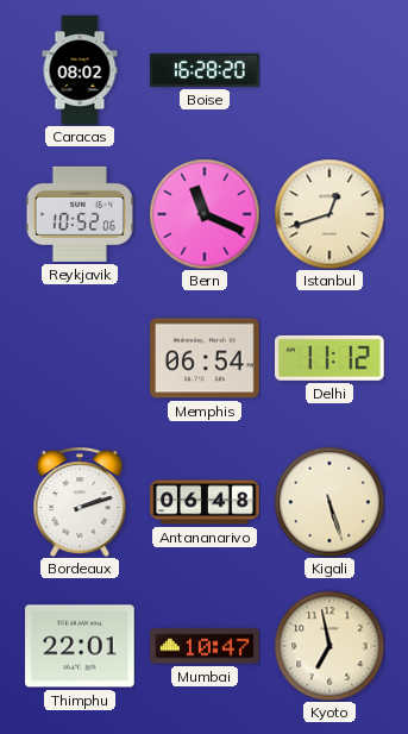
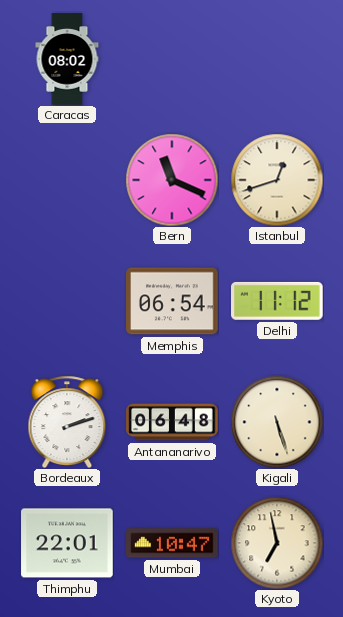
Boise: 16:28 -> none (205, 70)
Reykjavik: 10:52 -> none (80, 214)
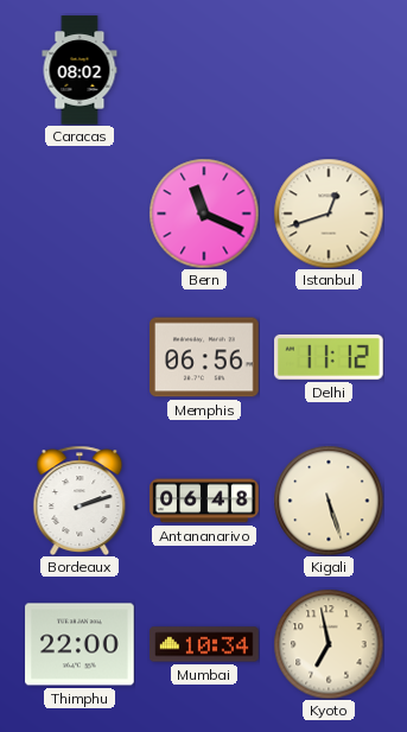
Memphis: 06:54 -> 06:56 (204, 357)
Thimphu: 22:01 -> 22:00 (80, 644)
Mumbai: 10:47 -> 10:34 (204, 644)
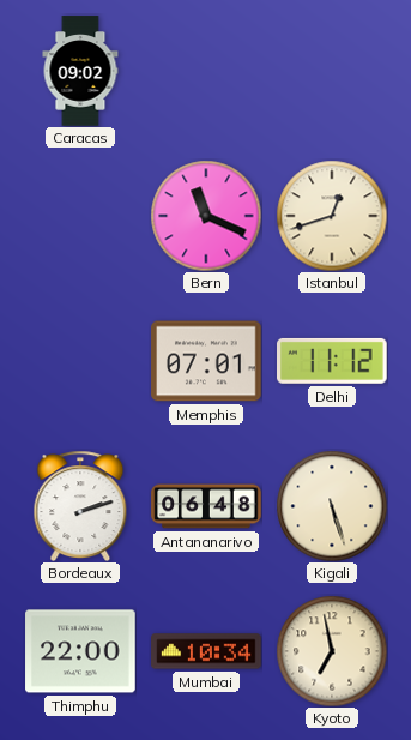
Caracas: 08:02 -> 09:02 (80, 71)
Memphis: 06:56 -> 07:01 (206, 361)
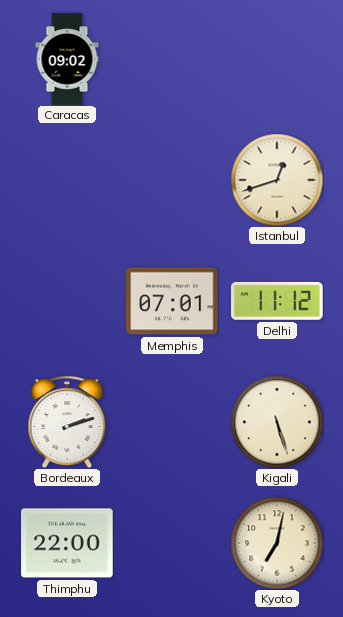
Bern: 11:19 -> none (206, 216)
Antananarivo: 06:48 -> none (206, 506)
Mumbai: 10:34 -> none (206, 651)
Kyoto: 6:58 -> 7:02 (277, 543)
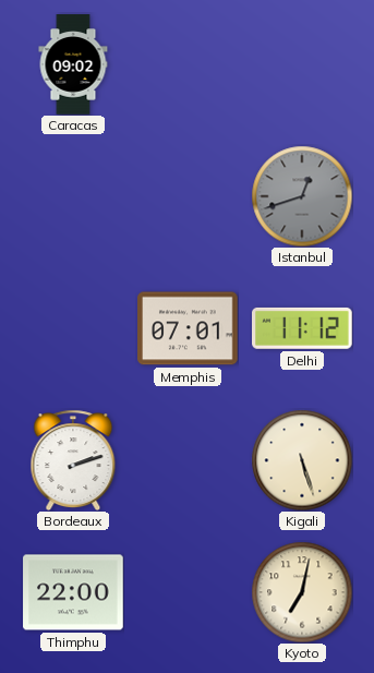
Istanbul dial: cream -> grey (302, 196)
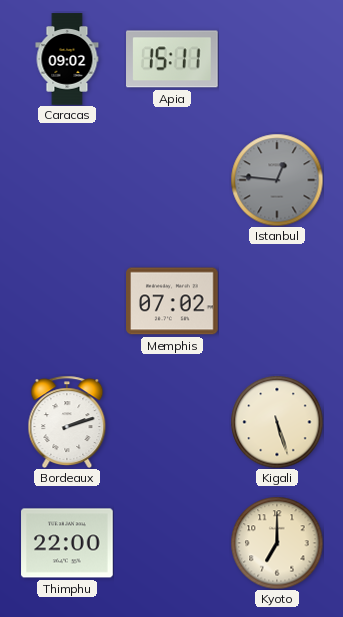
Apia: none -> 15:11 (173, 59)
Istanbul: 12:42 -> 12:46 (277, 180)
Memphis: 07:01 -> 07:02 (172, 301)
Delhi: 11:12 -> none (303, 328)
Kyoto: 7:02 -> 7:00 (277, 543)
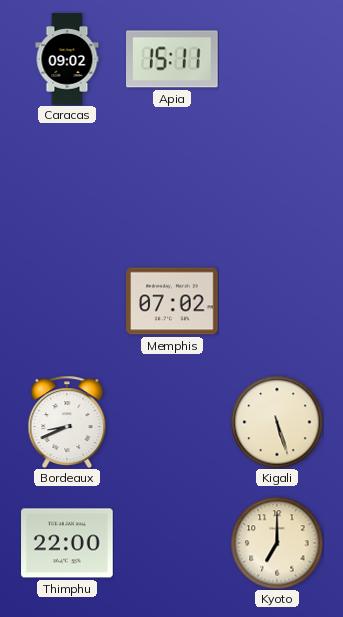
Istanbul: 12:46 -> none (277, 180)
Bordeaux: 2:12 -> 8:41 (67, 422)
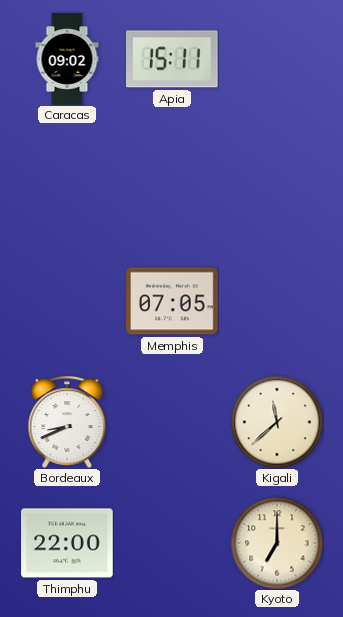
Memphis: 07:02 -> 07:05 (172, 301)
Kigali: 5:27 -> 11:38 (277, 422)
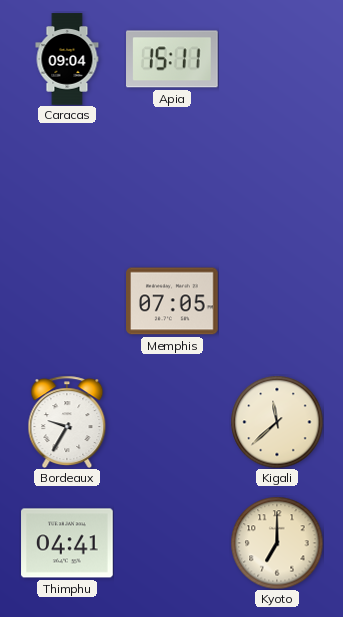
Caracas: 09:02 -> 09:04 (67, 59)
Bordeaux: 8:41 -> 9:35 (67, 422)
Thimphu: 22:00 -> 04:41 (67, 543)
